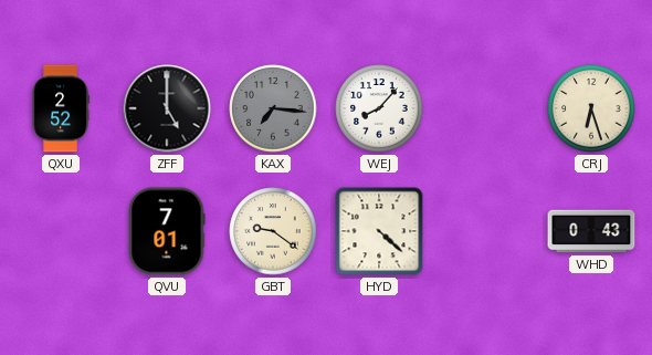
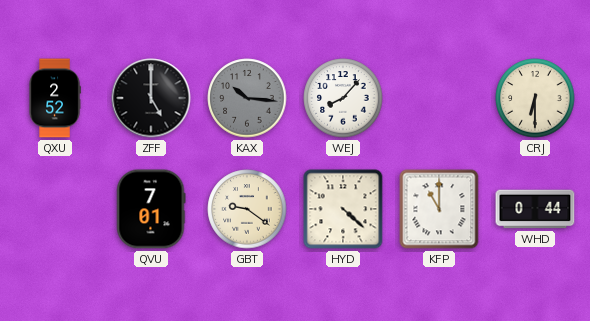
KAX: 7:16 -> 10:16 (247, 98)
CRJ: 6:27 -> 6:30 (535, 98)
KFP: none -> 11:00 (439, 209)
WHD: 0:43 -> 0:44 (535, 209)
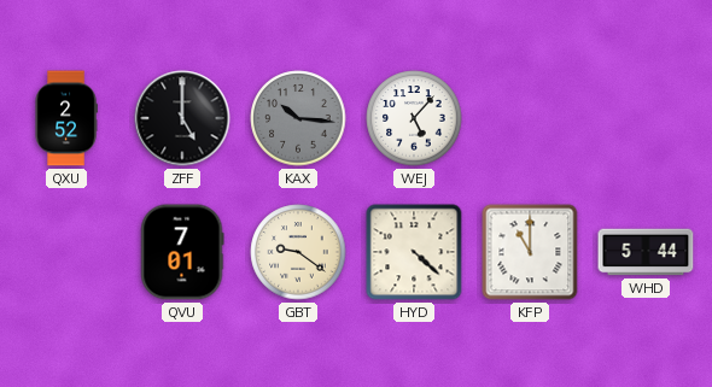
WEJ: 8:07 -> 5:07 (414, 118)
CRJ: 6:30 -> none (535, 98)
WHD: 0:44 -> 5:44 (646, 252)
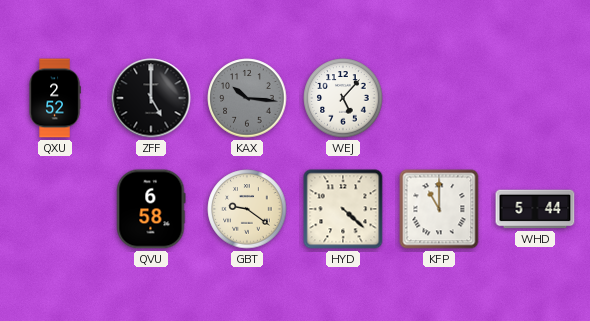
QVU: 7:01 -> 6:58 (151, 209)
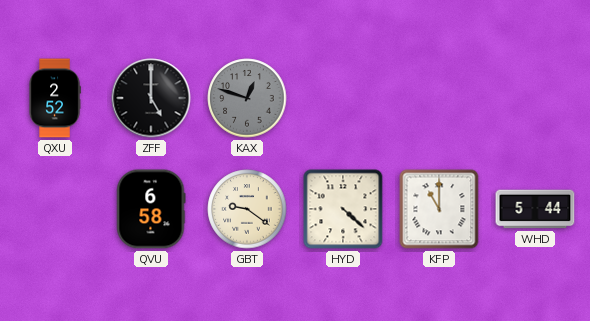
KAX: 10:16 -> 12:48 (247, 98)
WEJ: 5:07 -> none (343, 98)
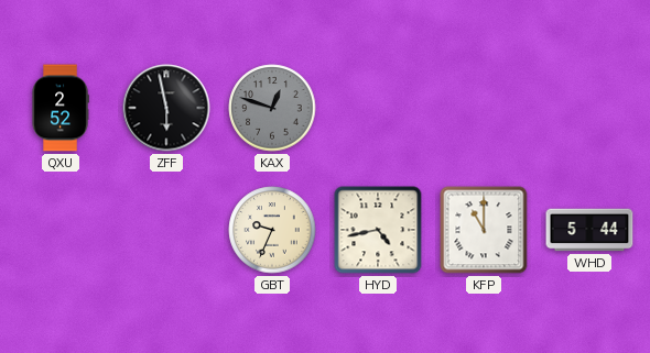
ZFF: 5:00 -> 5:58 (166, 108)
QVU: 6:58 -> none (151, 209)
GBT: 9:21 -> 9:34 (272, 230)
HYD: 4:22 -> 4:43 (378, 230)
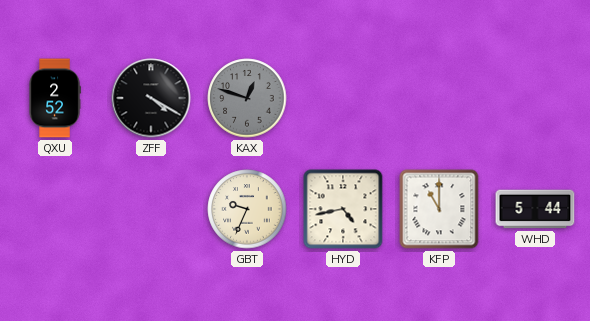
ZFF: 5:58 -> 4:20 (151, 98)
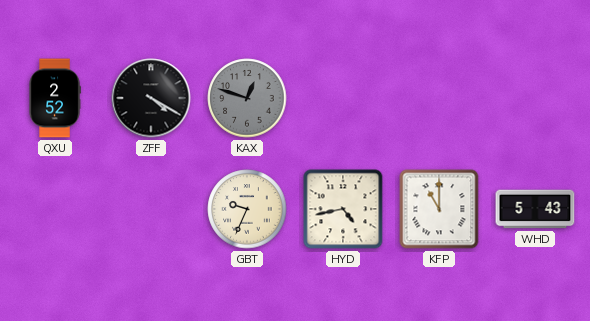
WHD: 5:44 -> 5:43 (535, 209)
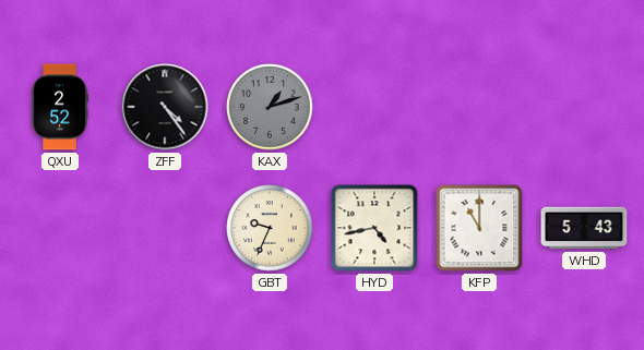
ZFF: 4:20 -> 4:24 (165, 107)
KAX: 12:48 -> 1:12 (270, 107)
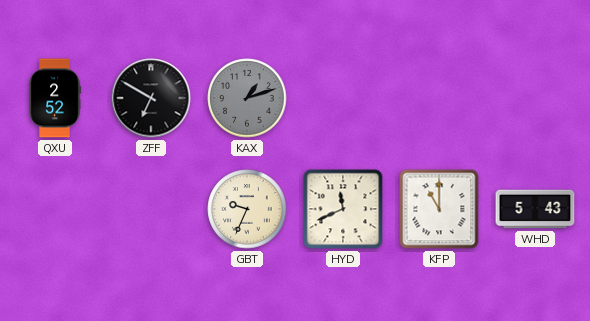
ZFF: 4:24 -> 6:50 (151, 98)
HYD: 4:43 -> 11:41 (343, 209)
